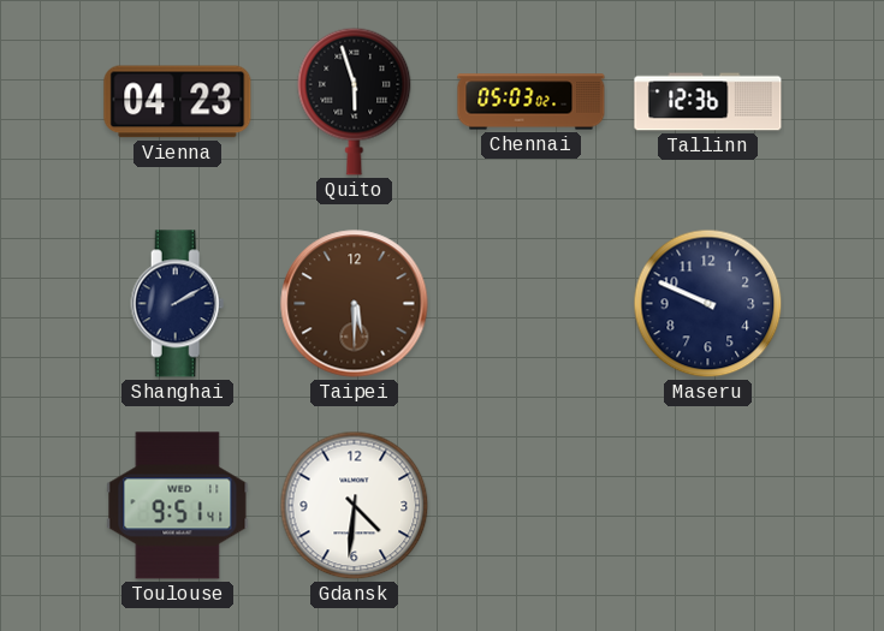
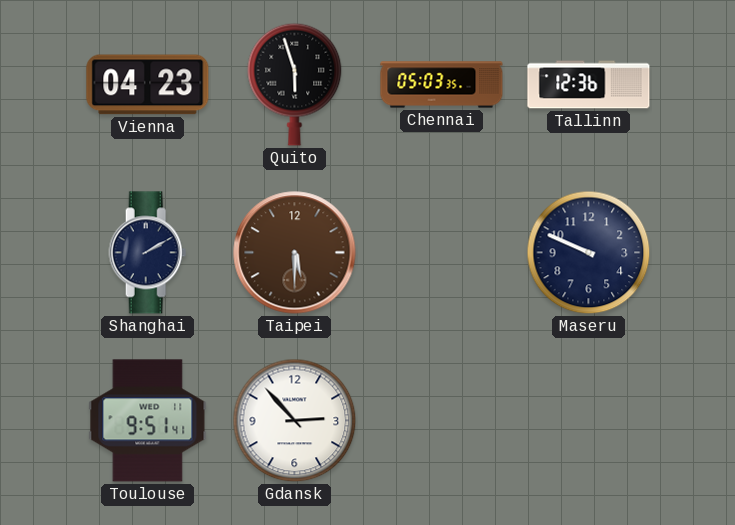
Chennai: 05:03:02 -> 05:03:35 (442, 85)
Gdansk: 4:31 -> 2:53 (295, 421)
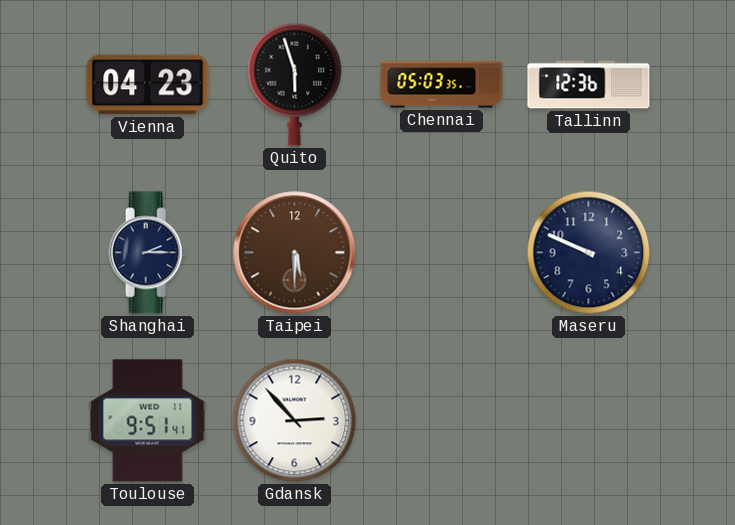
Shanghai: 2:10 -> 2:15 (148, 253)
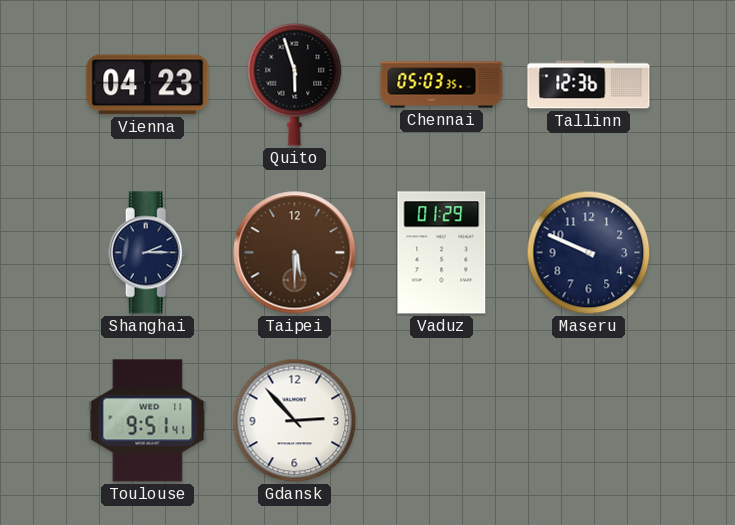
Vaduz: none -> 01:29 (442, 253)
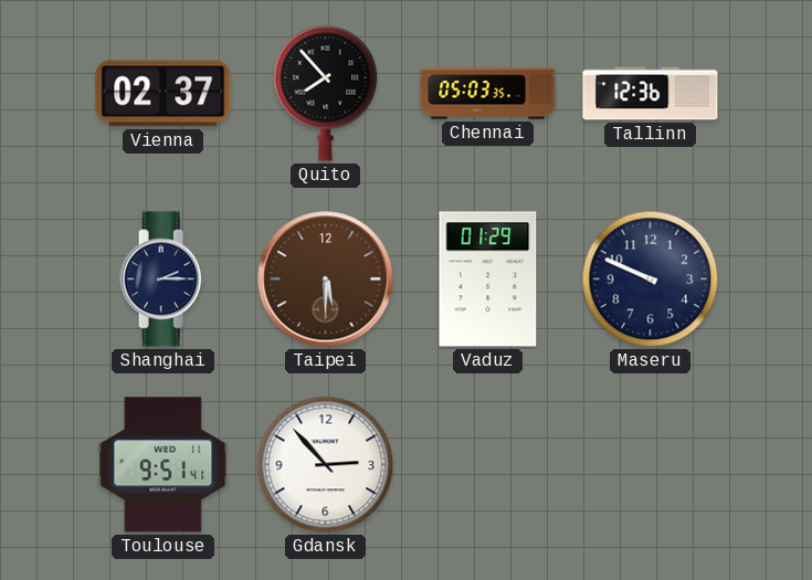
Vienna: 04:23 -> 02:37 (164, 94)
Quito: 5:57 -> 7:53 (326, 93)
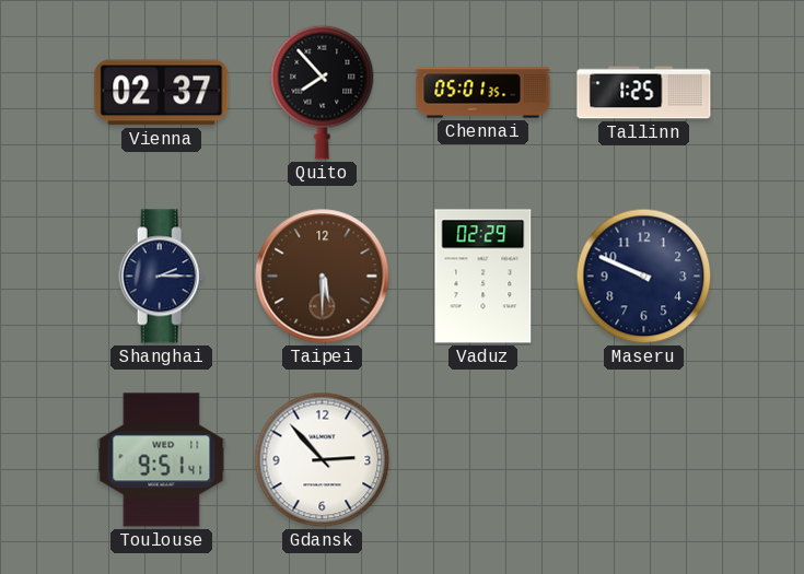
Chennai: 05:03 -> 05:01 (483, 93)
Tallinn: 12:36 -> 1:25 (644, 93)
Vaduz: 01:29 -> 02:29 (483, 277)
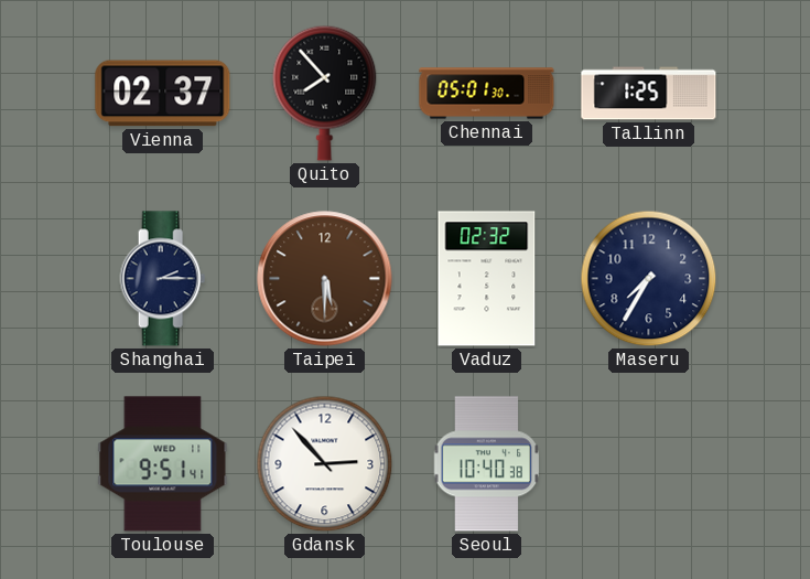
Chennai: 05:01:35 -> 05:01:30 (487, 94)
Vaduz: 02:29 -> 02:32 (487, 279)
Maseru: 9:49 -> 7:35 (649, 279)
Seoul: none -> 10:40 (487, 464)
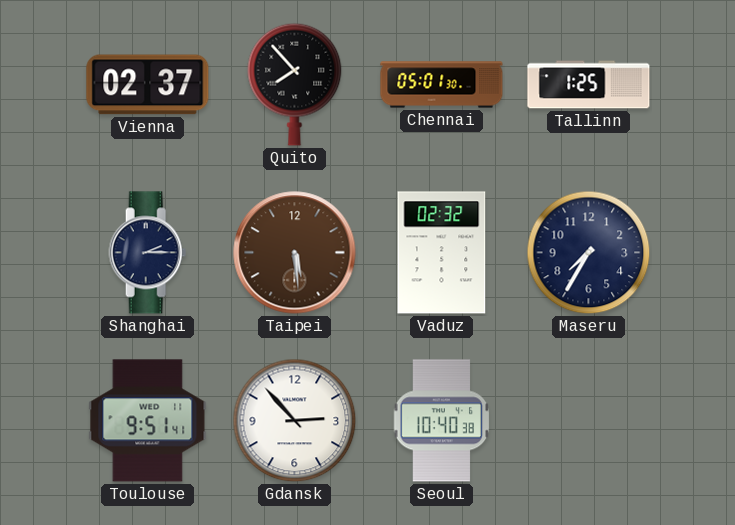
Taipei: 5:30 -> 5:29 (295, 253)
